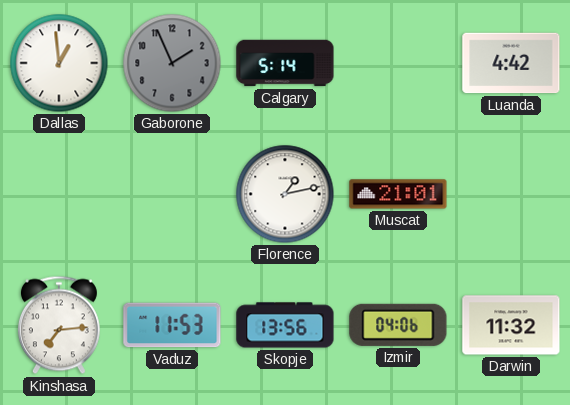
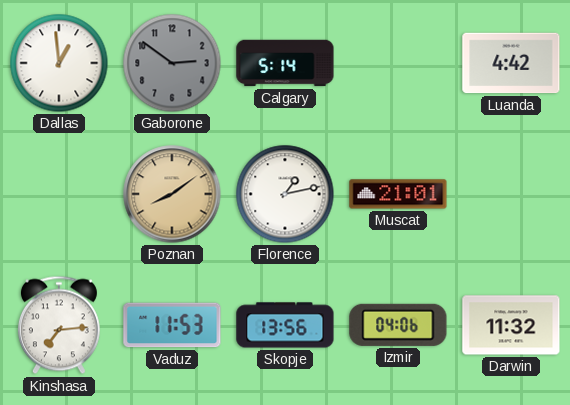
Gaborone: 1:56 -> 2:51 (172, 63)
Poznan: none -> 8:09 (172, 194)
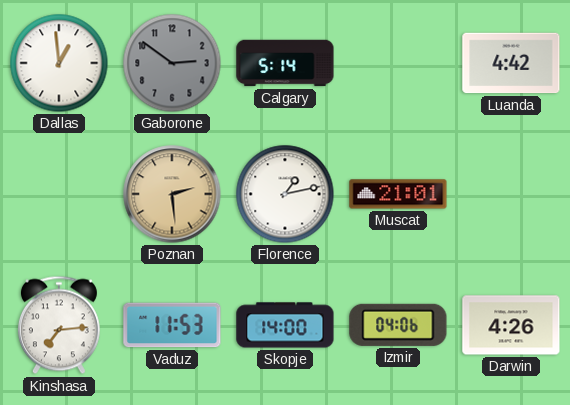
Poznan: 8:09 -> 2:29 (172, 194)
Skopje: 13:56 -> 14:00 (285, 325)
Darwin: 11:32 -> 4:26 (511, 325)
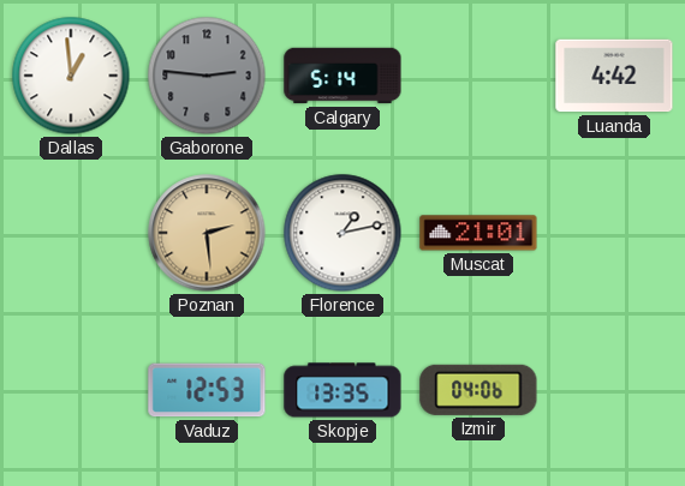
Gaborone: 2:51 -> 2:46 (207, 76)
Kinshasa: 7:14 -> none (59, 325)
Vaduz: 11:53 -> 12:53 (207, 390)
Skopje: 14:00 -> 13:35 (342, 390)
Darwin: 4:26 -> none (511, 325)
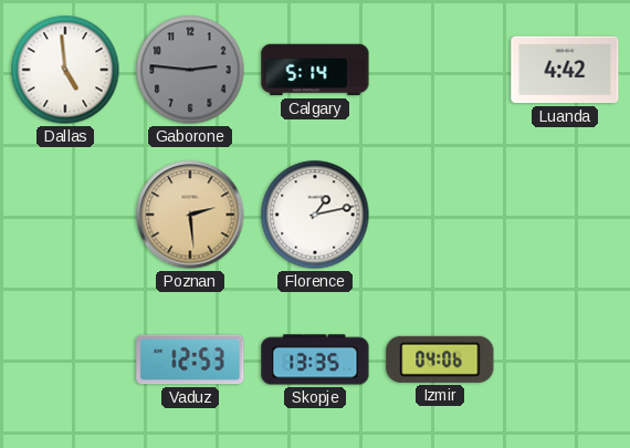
Dallas: 12:59 -> 4:59 (65, 70)
Muscat: 21:01 -> none (478, 233)
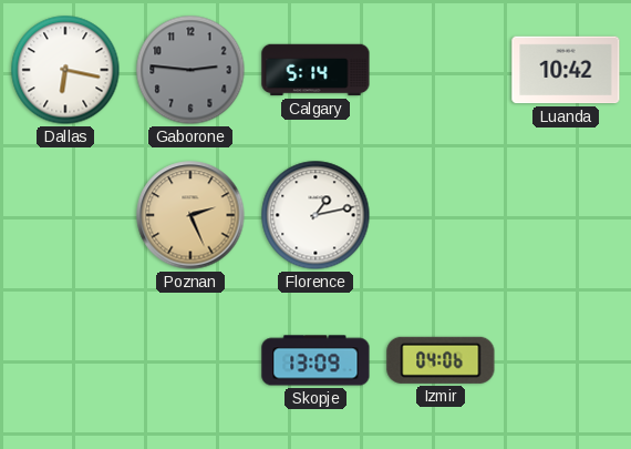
Dallas: 4:59 -> 6:17 (65, 70)
Luanda: 4:42 -> 10:42 (566, 70)
Poznan: 2:29 -> 2:26 (190, 215)
Vaduz: 12:53 -> none (190, 360)
Skopje: 13:35 -> 13:09 (316, 360)
